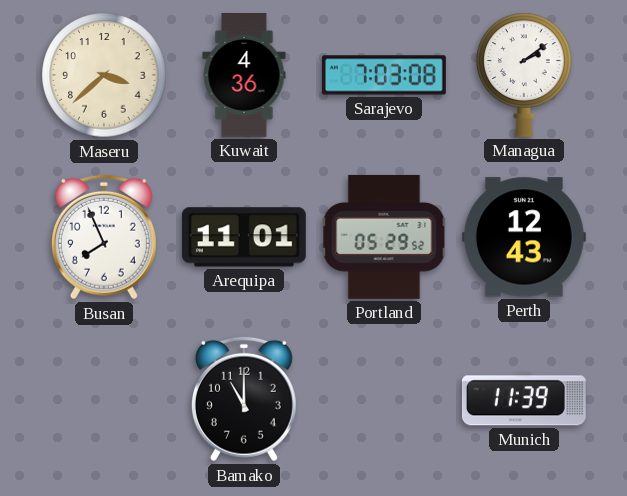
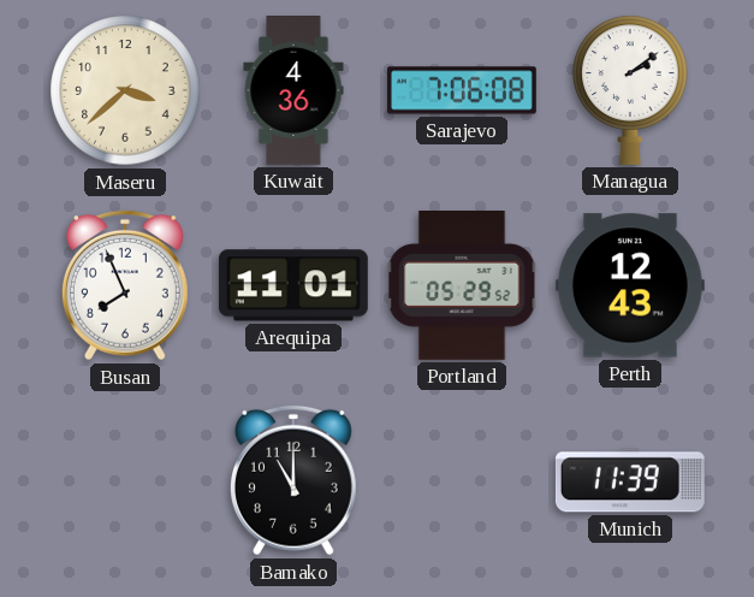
Sarajevo: 7:03 -> 7:06 (462, 90)
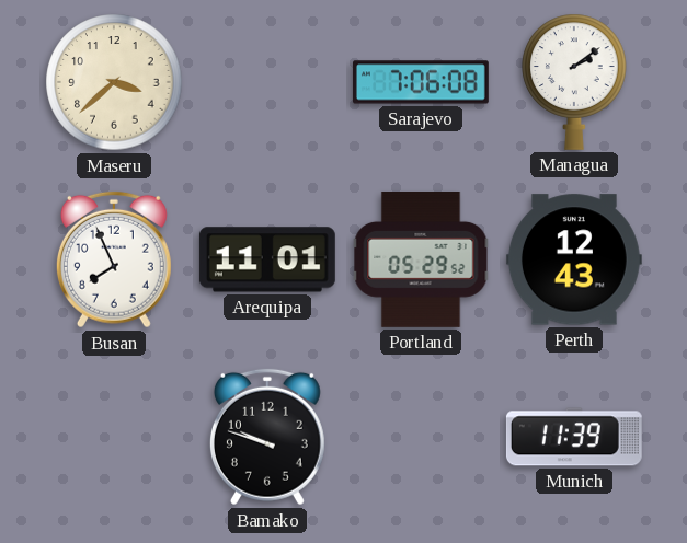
Kuwait: 4:36 -> none (293, 91)
Bamako: 11:00 -> 9:48 (267, 437)
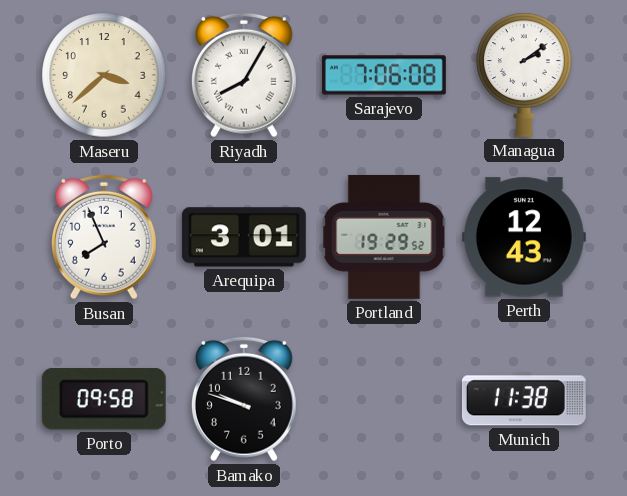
Riyadh: none -> 8:05 (244, 75)
Arequipa: 11:01 -> 3:01 (244, 237)
Portland: 05:29 -> 19:29 (384, 237)
Porto: none -> 09:58 (104, 399)
Munich: 11:39 -> 11:38 (524, 399)
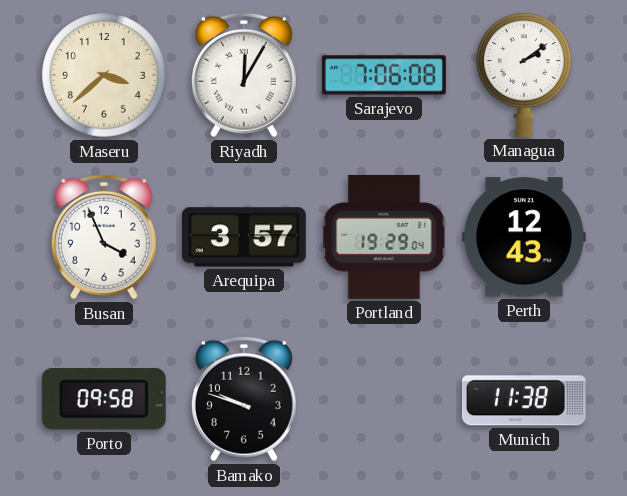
Riyadh: 8:05 -> 12:05 (244, 75)
Busan: 7:56 -> 3:56 (104, 237)
Arequipa: 3:01 -> 3:57 (244, 237)
Portland: 19:29:52 -> 19:29:04 (384, 237)
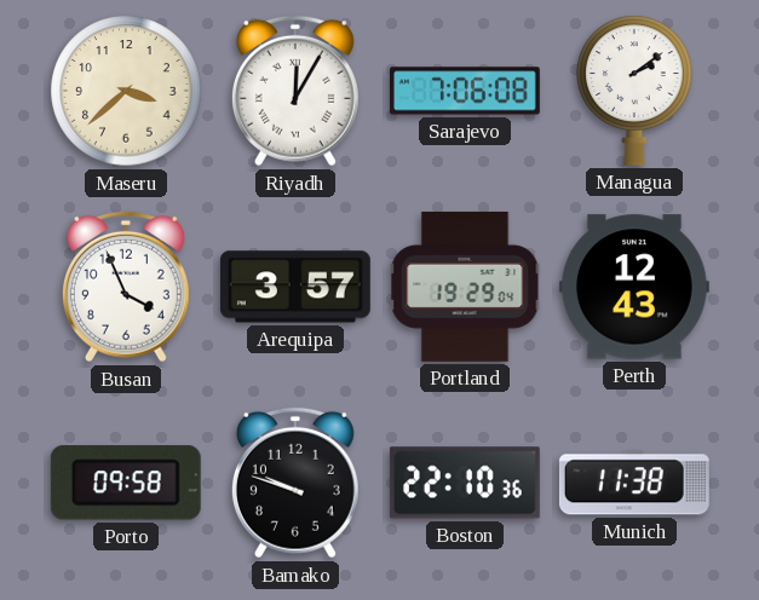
Boston: none -> 22:10 (465, 483)
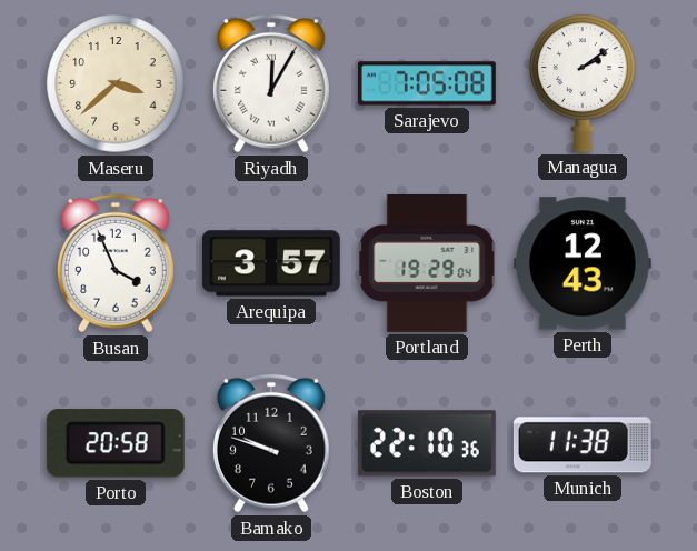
Sarajevo: 7:06 -> 7:05 (427, 83)
Porto: 09:58 -> 20:58 (116, 443)
